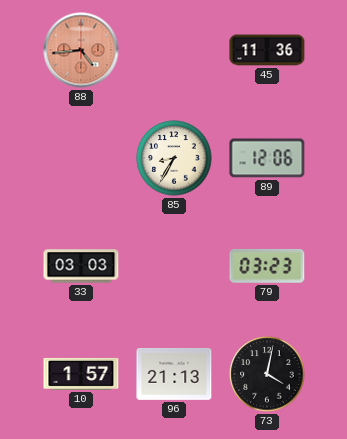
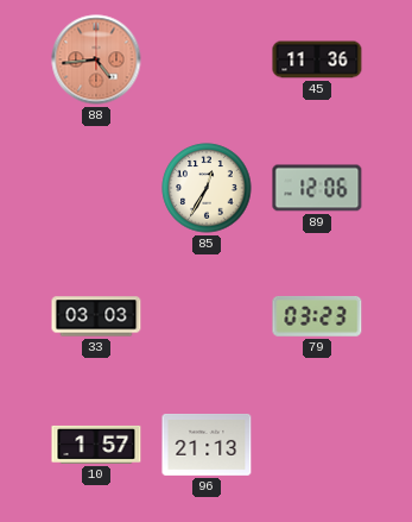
85: 8:35 -> 12:35 (207, 188)
73: 4:02 -> none (267, 374)
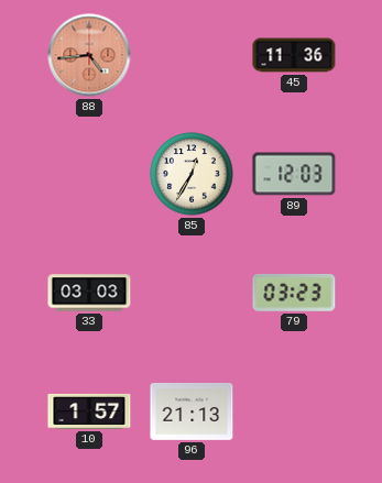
89: 12:06 -> 12:03 (294, 174)
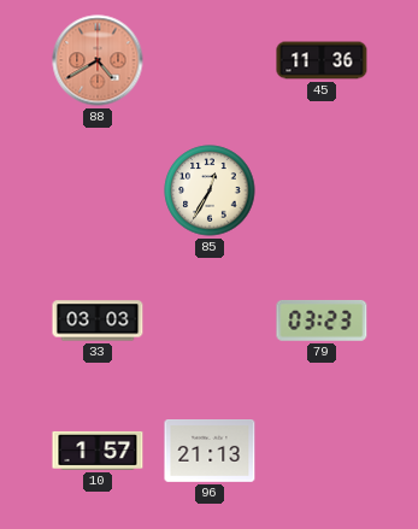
88: 4:44 -> 4:40 (98, 60)
89: 12:03 -> none (294, 174)
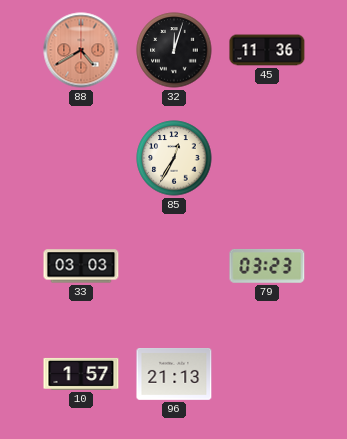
32: none -> 12:03 (174, 50)
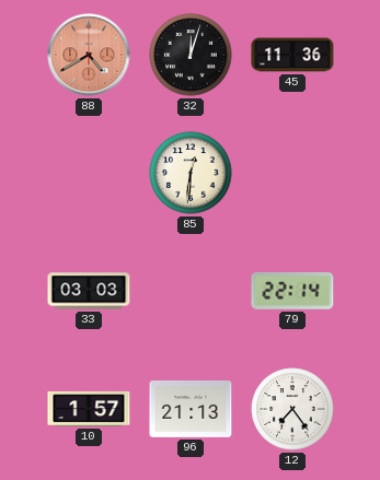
85: 12:35 -> 12:31 (191, 173)
79: 03:23 -> 22:14 (292, 291)
12: none -> 7:24 (292, 409)
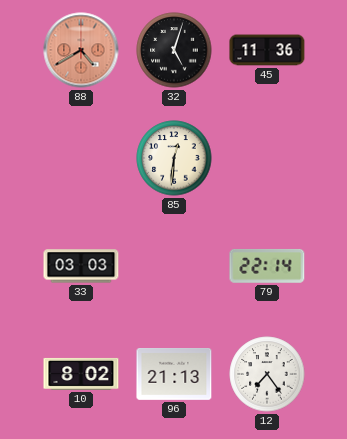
32: 12:03 -> 5:03 (174, 50)
10: 1:57 -> 8:02 (81, 374)
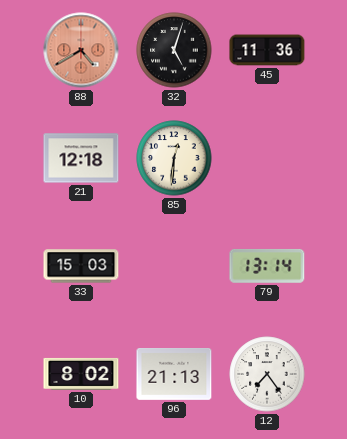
21: none -> 12:18 (81, 158)
33: 03:03 -> 15:03 (81, 266)
79: 22:14 -> 13:14 (267, 266)
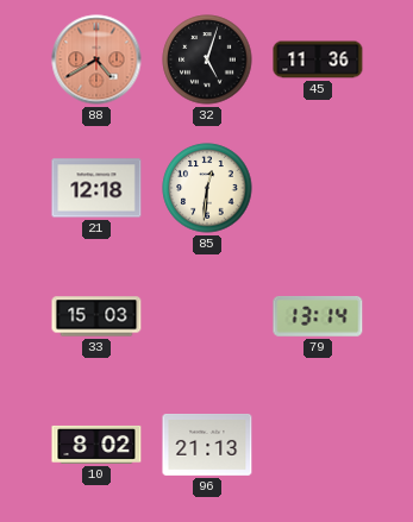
12: 7:24 -> none (267, 374)
